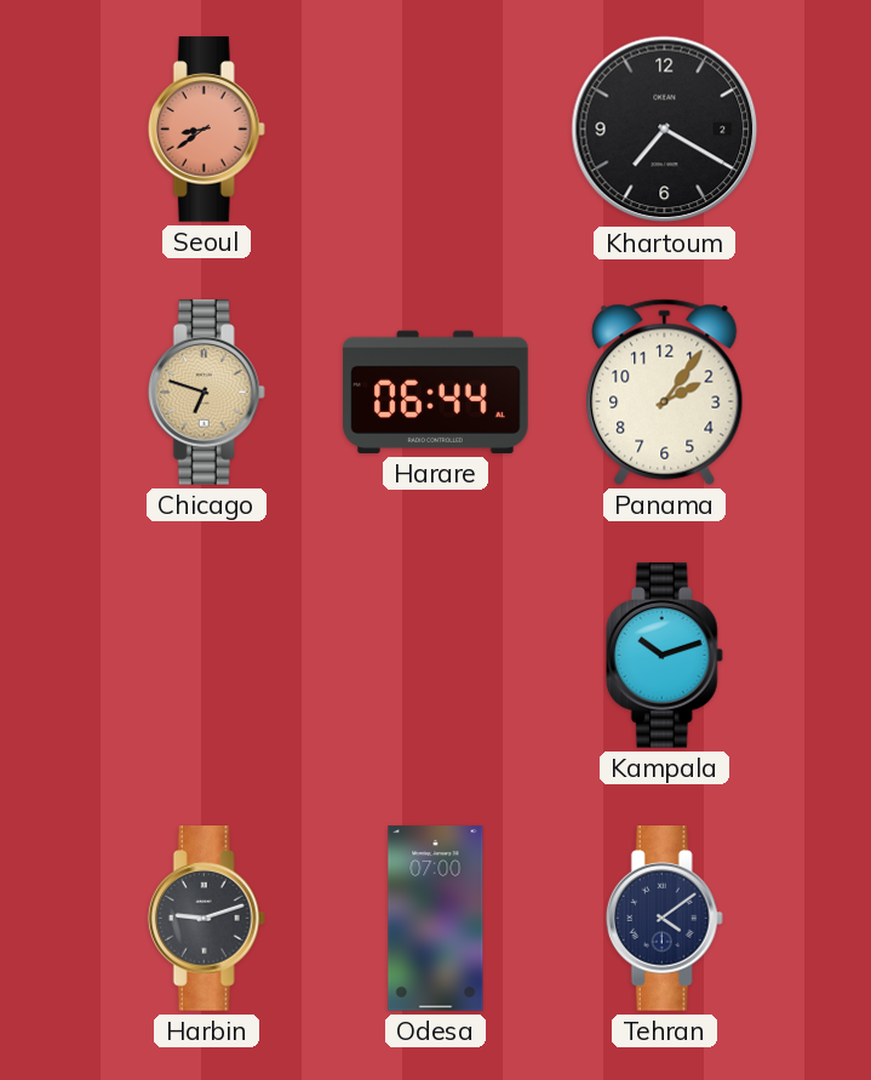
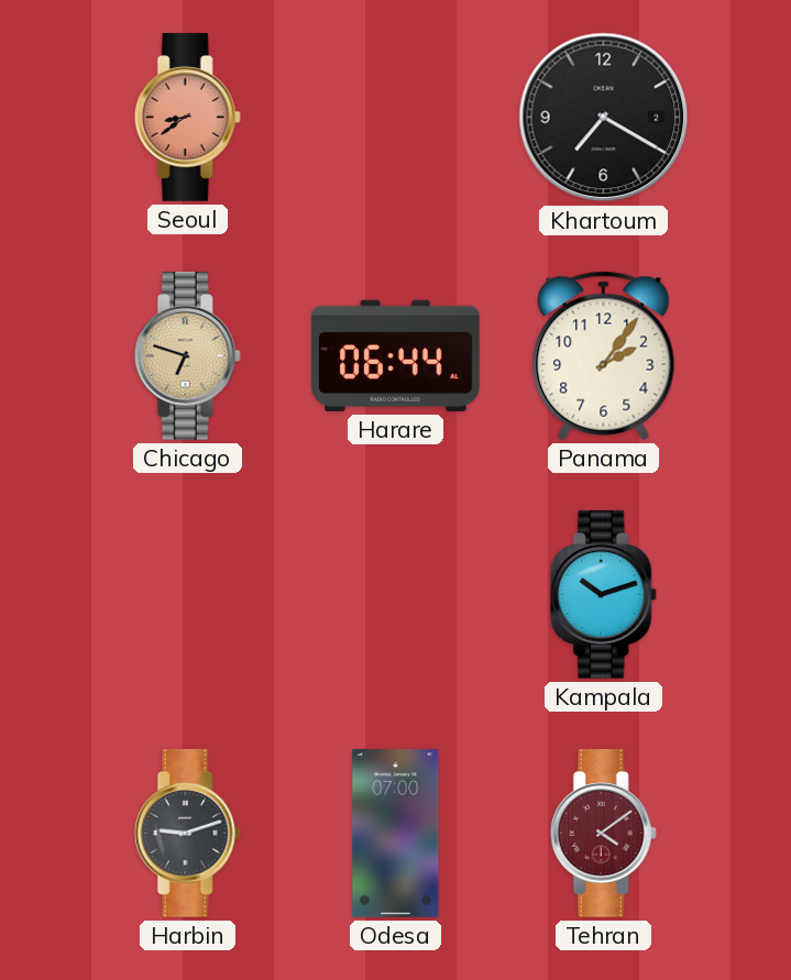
Tehran dial: navy -> burgundy (603, 834)
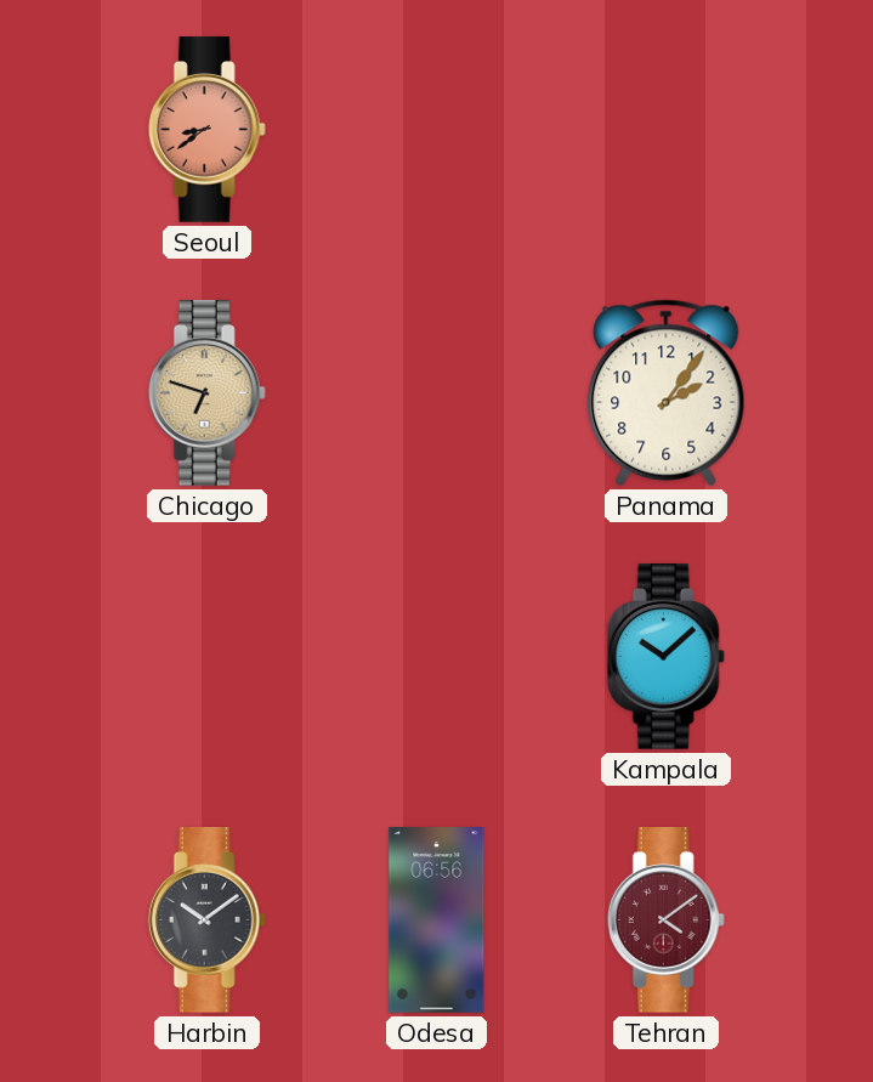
Khartoum: 7:20 -> none (604, 118)
Harare: 06:44 -> none (396, 355)
Kampala: 10:12 -> 10:08 (665, 657)
Harbin: 9:12 -> 10:09 (206, 920)
Odesa: 07:00 -> 06:56 (437, 920)
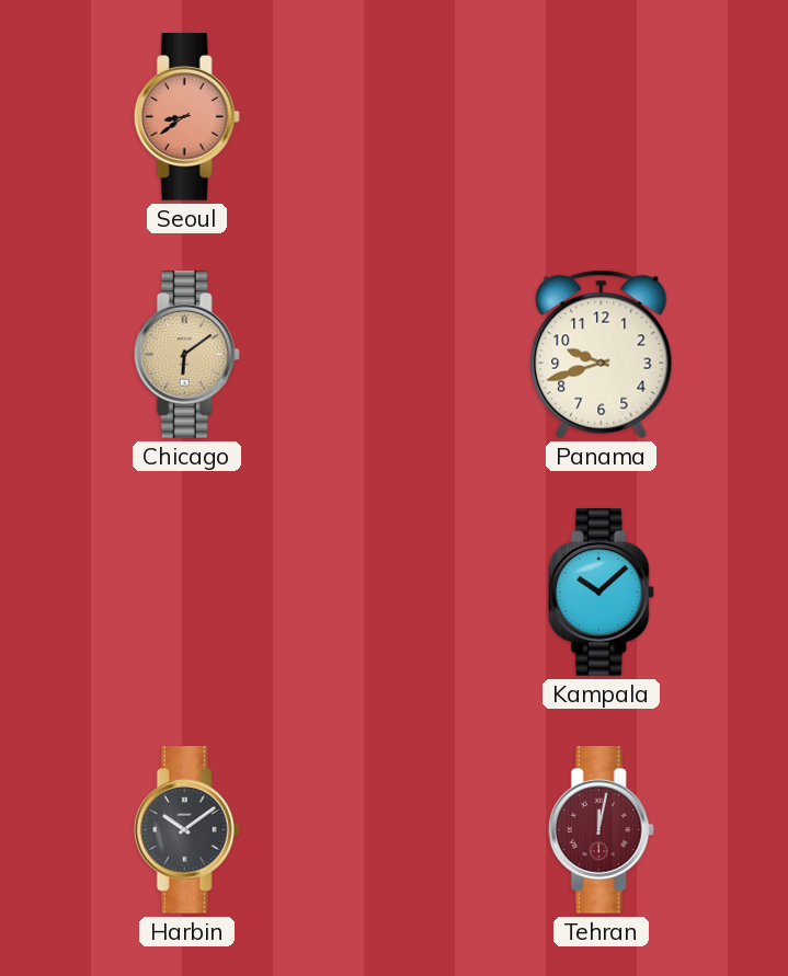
Chicago: 6:48 -> 6:09 (186, 355)
Panama: 2:06 -> 9:42 (602, 354)
Odesa: 06:56 -> none (437, 920)
Tehran: 4:09 -> 12:02 (601, 830)
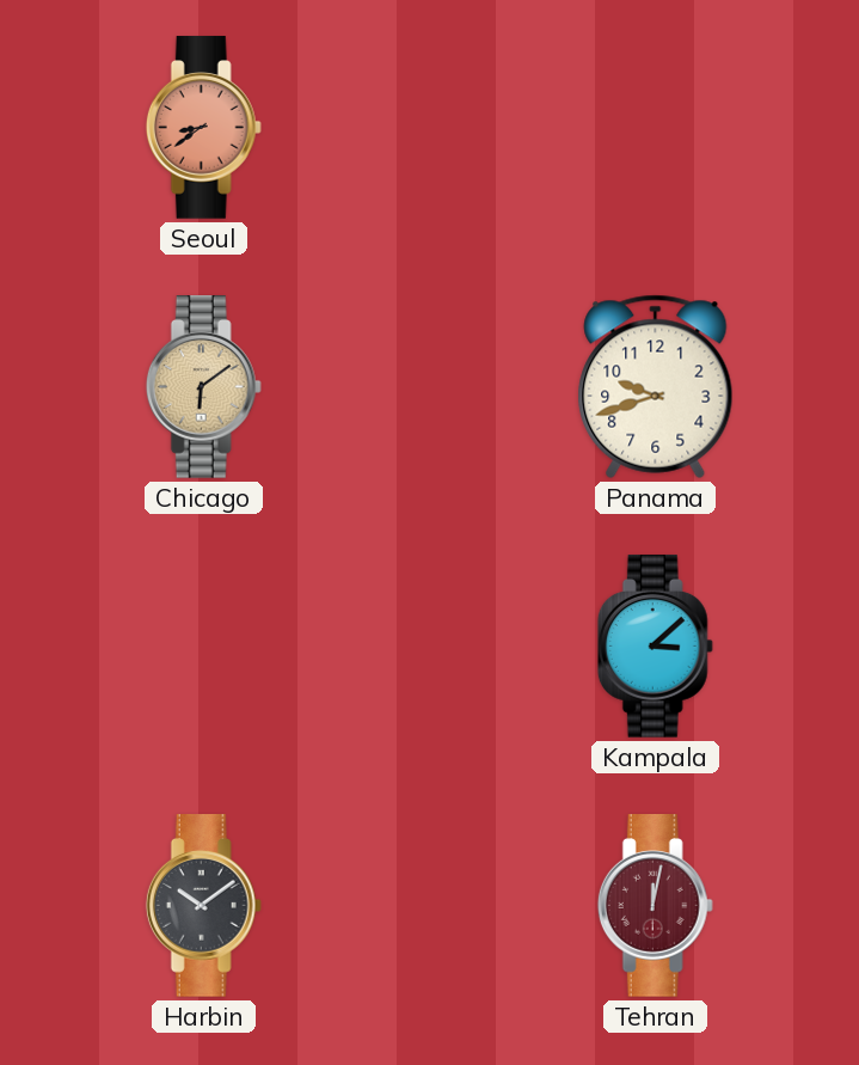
Kampala: 10:08 -> 3:08 (655, 647)
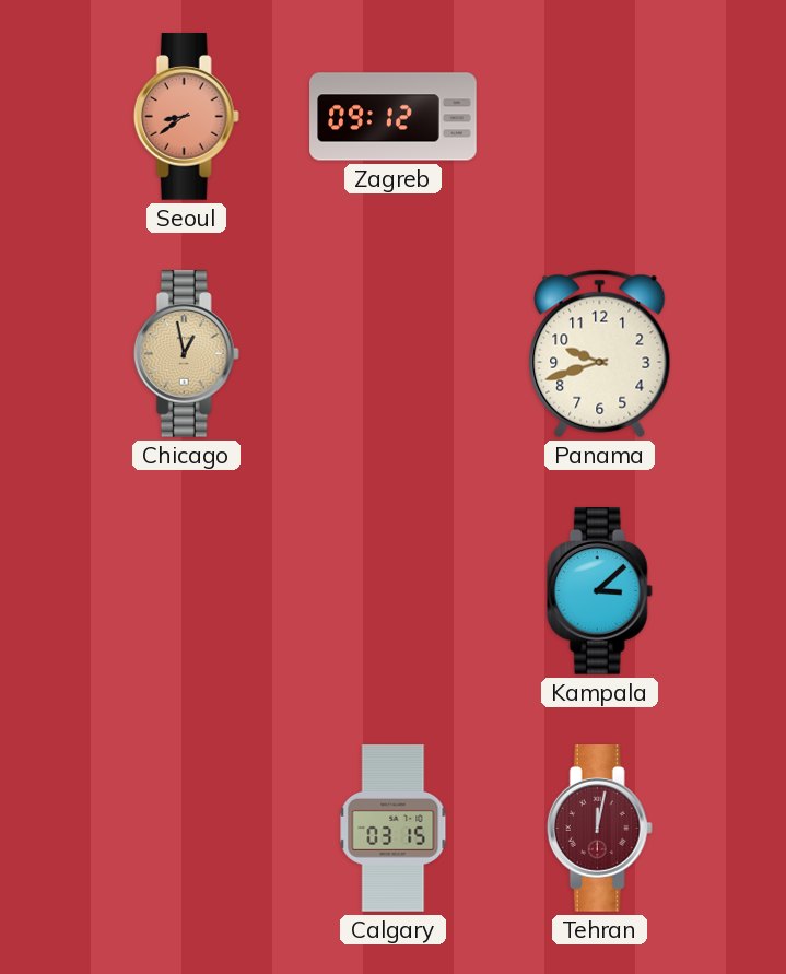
Zagreb: none -> 09:12 (394, 117)
Chicago: 6:09 -> 12:58 (186, 354)
Harbin: 10:09 -> none (203, 906)
Calgary: none -> 03:15 (394, 829)
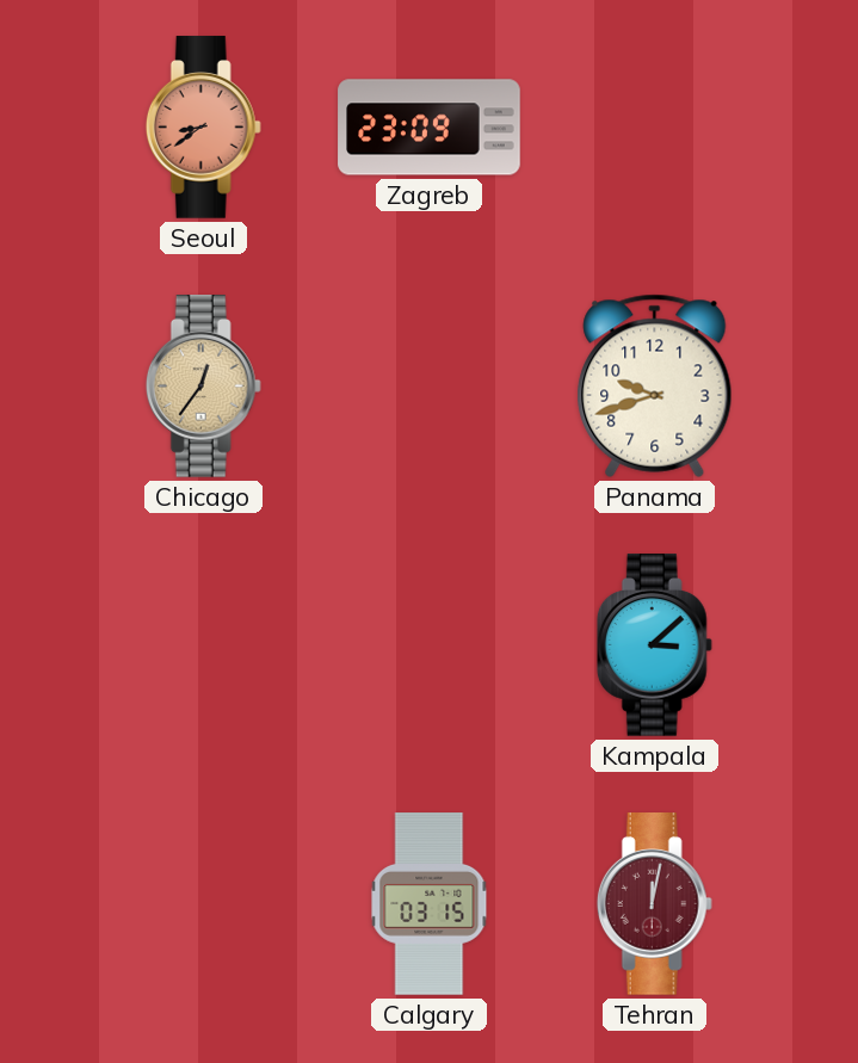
Zagreb: 09:12 -> 23:09 (430, 128)
Chicago: 12:58 -> 12:36 (203, 387)
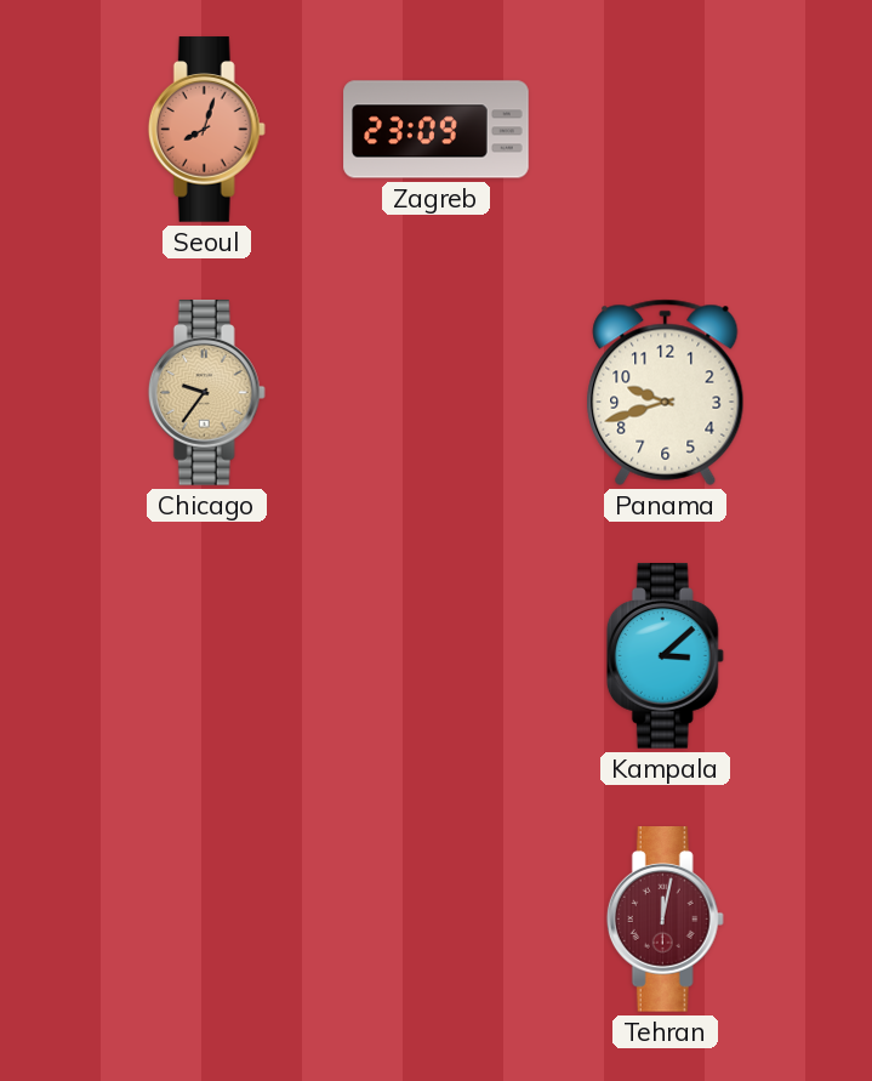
Seoul: 8:39 -> 8:03 (206, 130)
Chicago: 12:36 -> 9:36 (206, 393)
Calgary: 03:15 -> none (430, 904)
